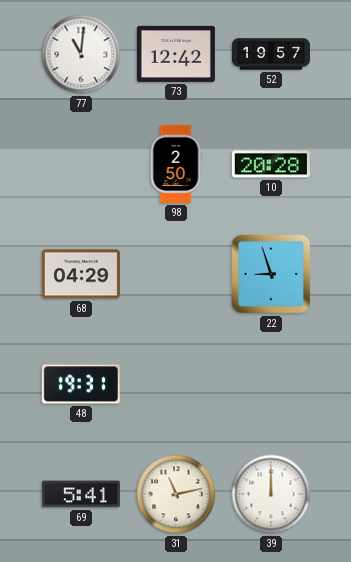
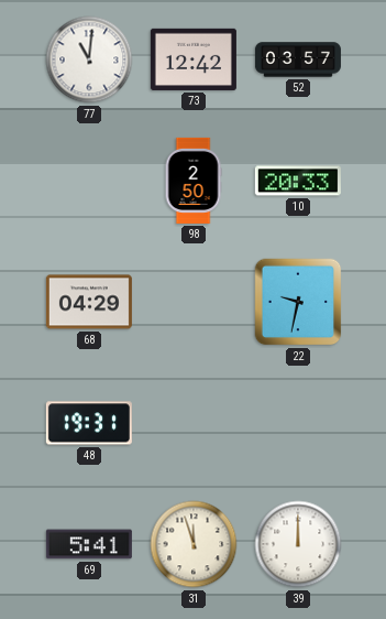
52: 19:57 -> 03:57 (298, 59)
10: 20:28 -> 20:33 (298, 181)
22: 8:57 -> 9:32 (298, 302)
31: 11:13 -> 11:57 (194, 544)
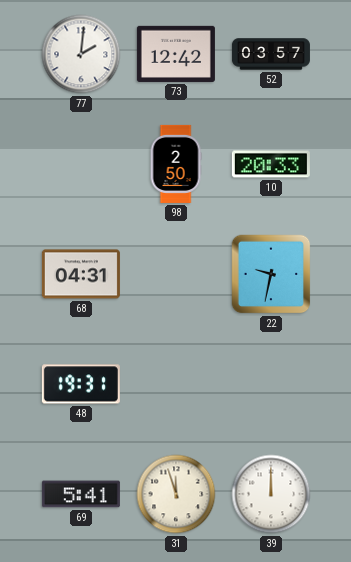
77: 11:01 -> 2:01 (81, 54)
68: 04:29 -> 04:31 (81, 274)
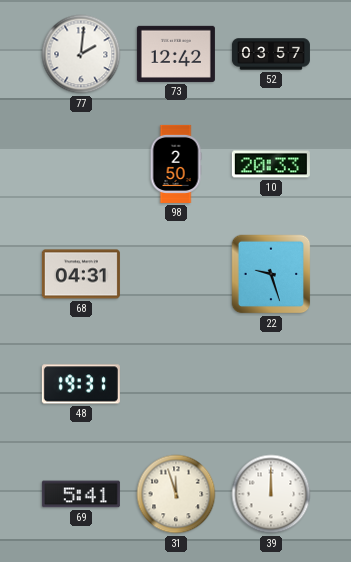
22: 9:32 -> 9:27 (271, 274)
